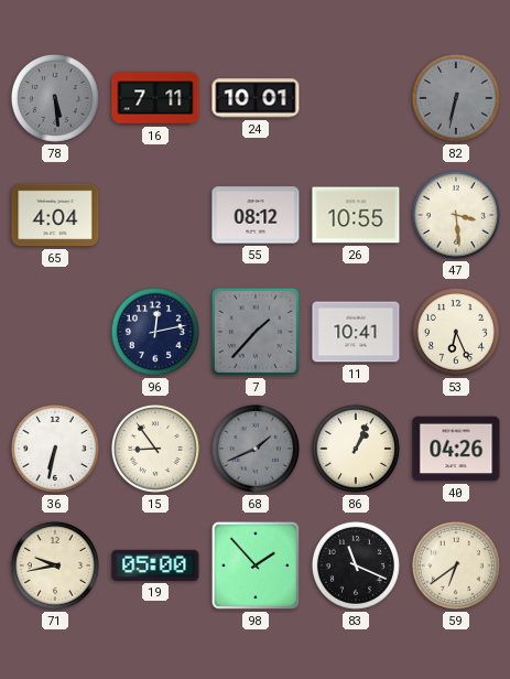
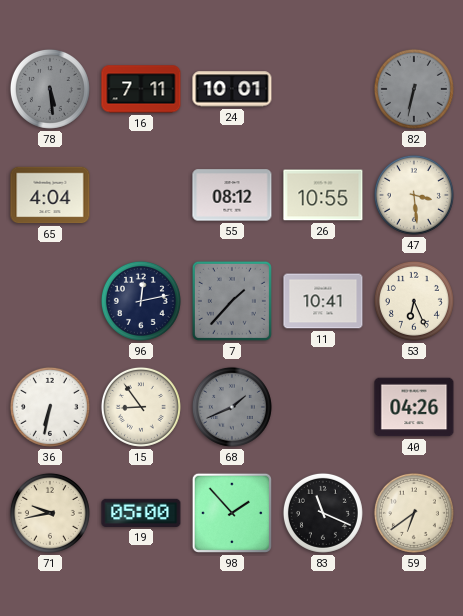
86: 1:04 -> none (356, 449)
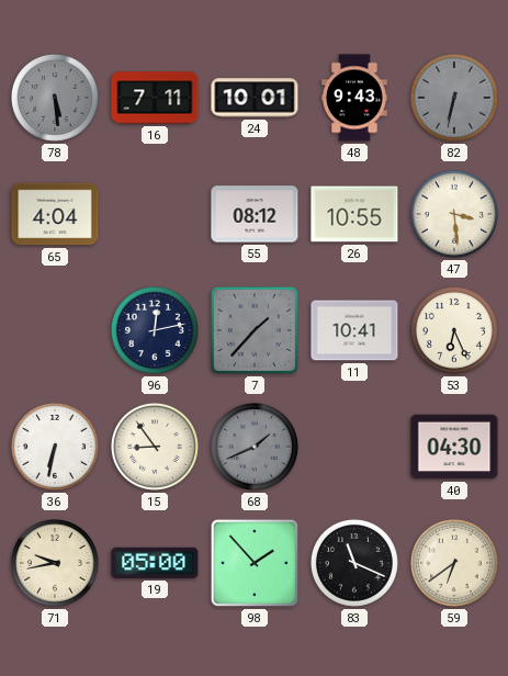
48: none -> 9:43 (354, 98)
40: 04:26 -> 04:30 (454, 447)
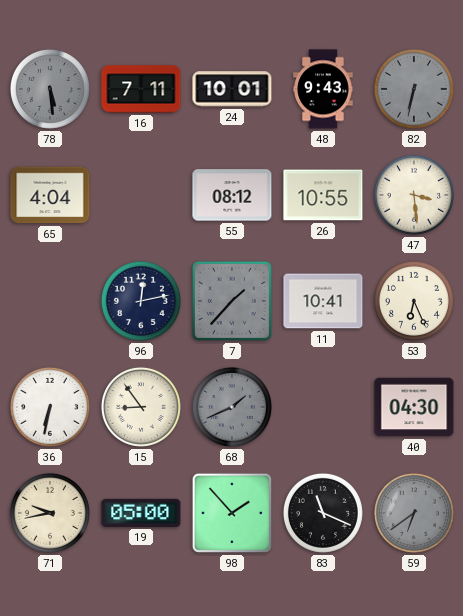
59 dial: cream -> grey (414, 513)
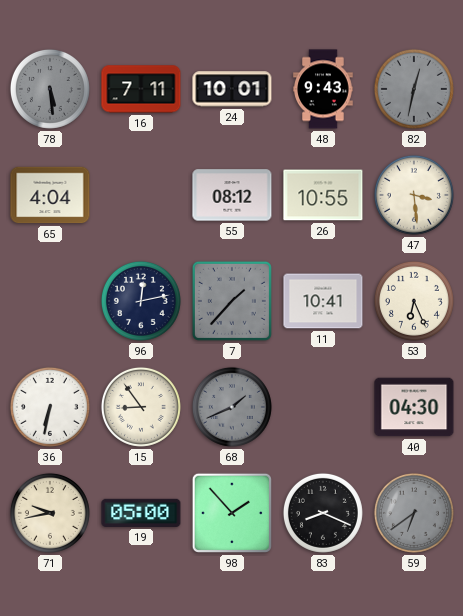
82: 6:32 -> 12:32 (414, 89)
83: 11:19 -> 8:19 (323, 513)
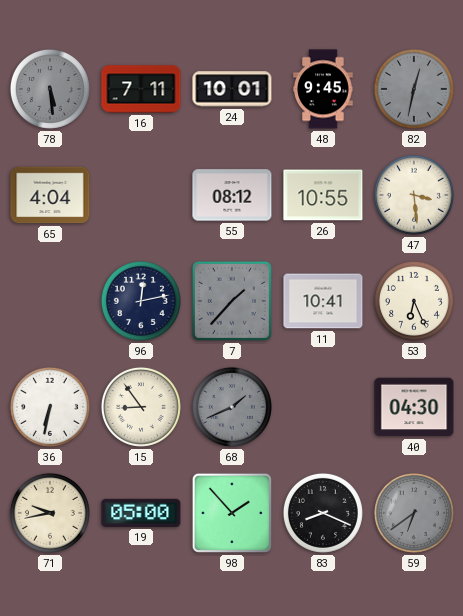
48: 9:43 -> 9:45 (323, 89)
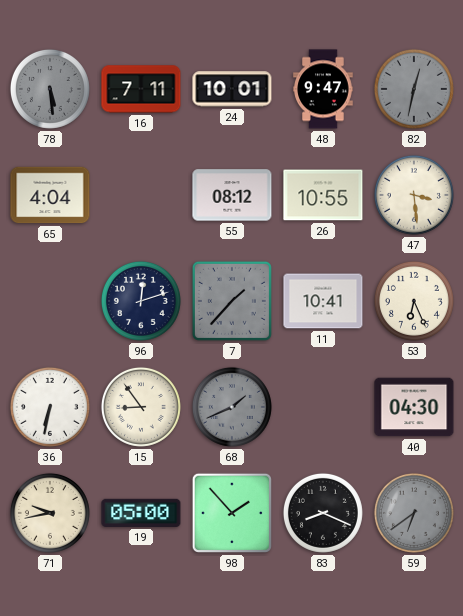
48: 9:45 -> 9:47 (323, 89)
96: 12:13 -> 12:12 (141, 301)
